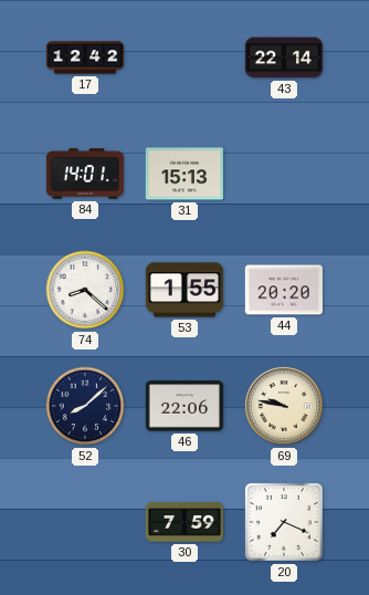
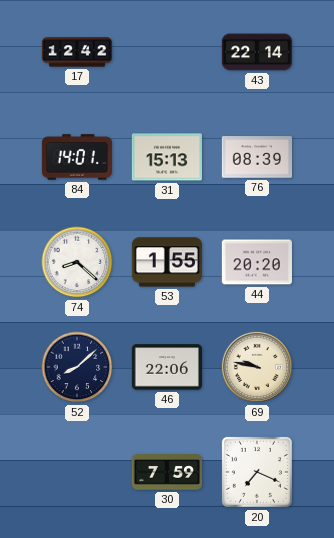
76: none -> 08:39 (256, 157)
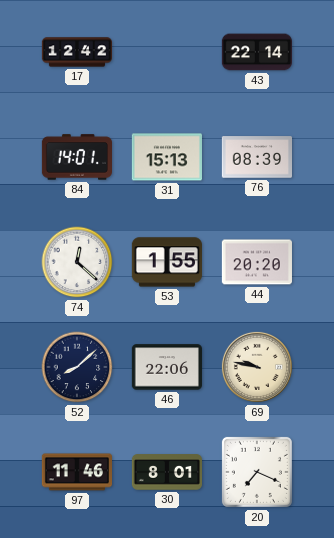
74: 8:22 -> 12:22 (77, 262)
97: none -> 11:46 (76, 472)
30: 7:59 -> 8:01 (166, 472)
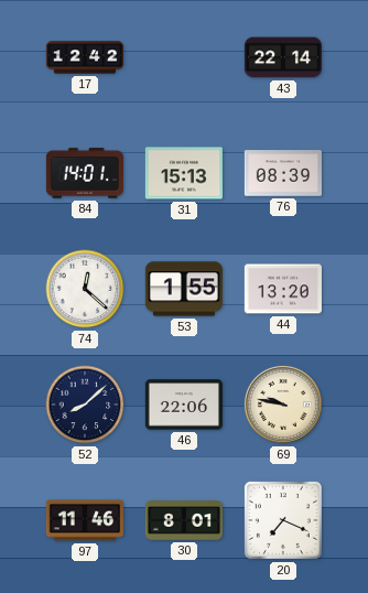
44: 20:20 -> 13:20 (283, 289)
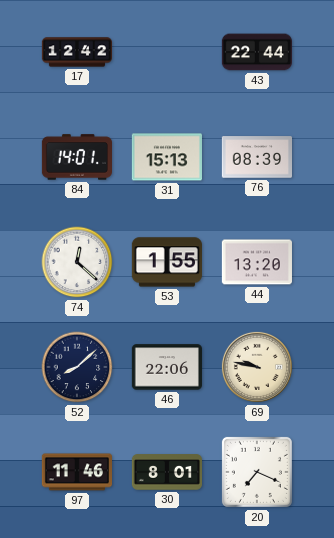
43: 22:14 -> 22:44 (257, 52)
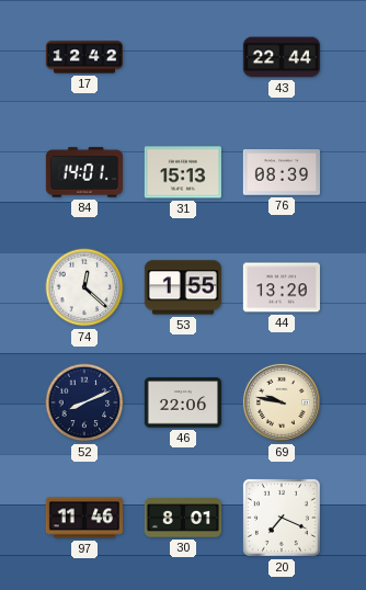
52: 8:08 -> 8:11 (84, 402)
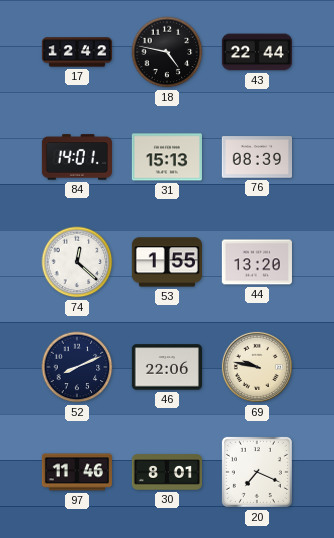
18: none -> 4:47 (167, 52)
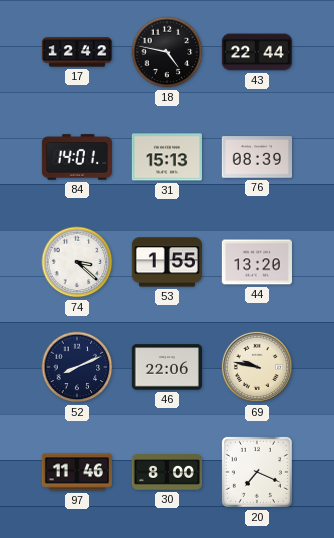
74: 12:22 -> 3:22 (77, 262)
30: 8:01 -> 8:00 (166, 472)
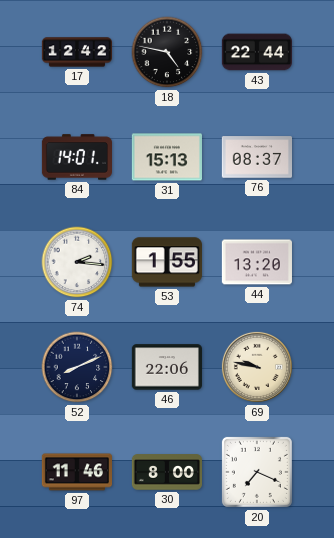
76: 08:39 -> 08:37 (256, 157)
74: 3:22 -> 2:16 (77, 262)
